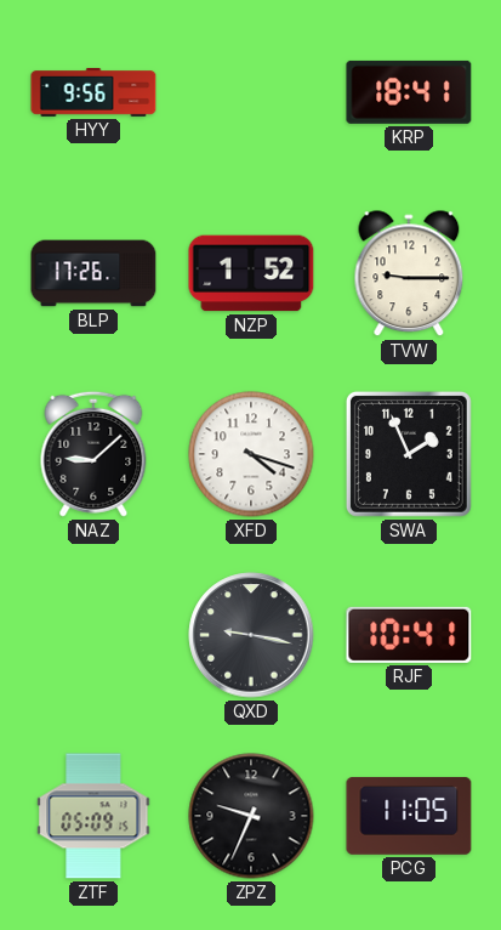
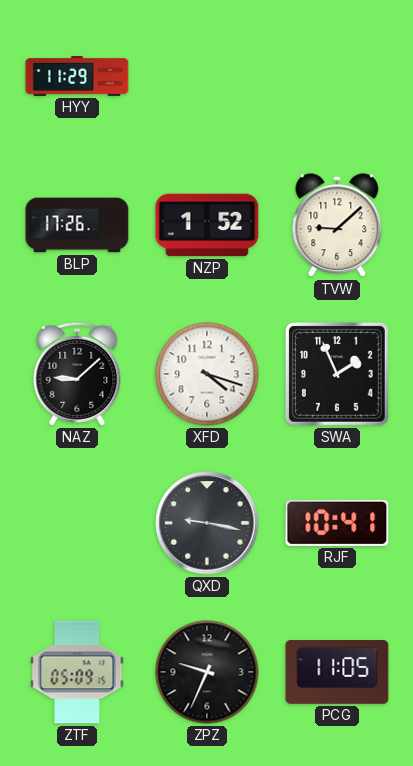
HYY: 9:56 -> 11:29 (77, 77)
KRP: 18:41 -> none (409, 92)
TVW: 9:15 -> 9:08 (337, 226)
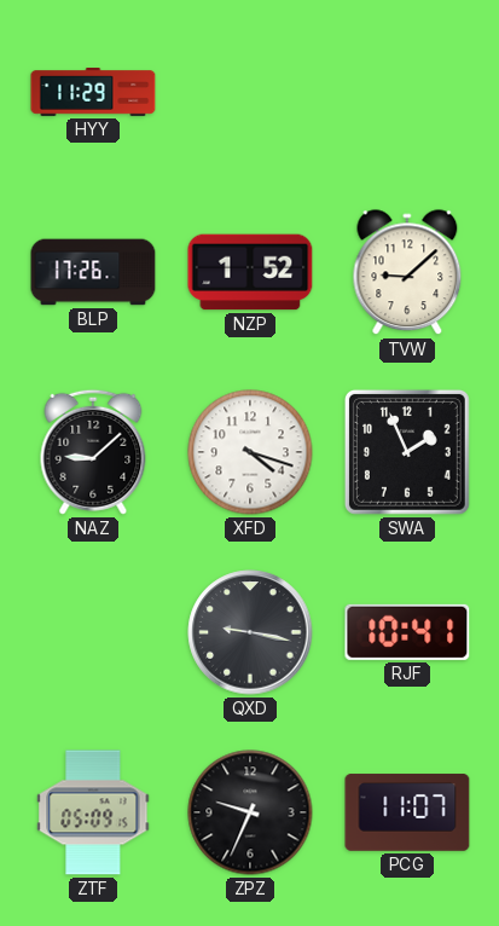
PCG: 11:05 -> 11:07 (407, 812)
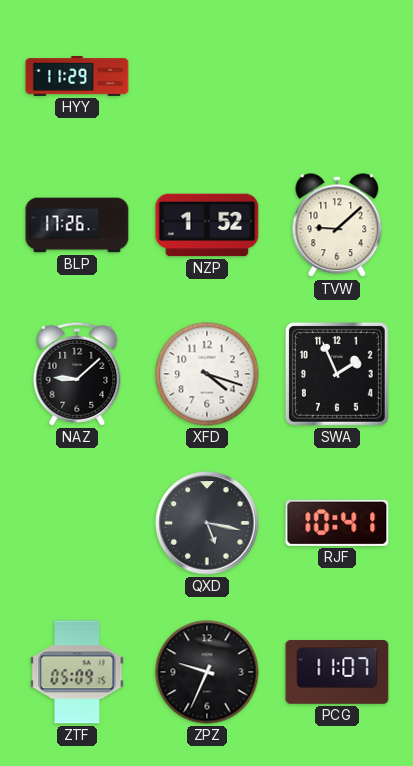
QXD: 9:17 -> 5:17 (207, 523)
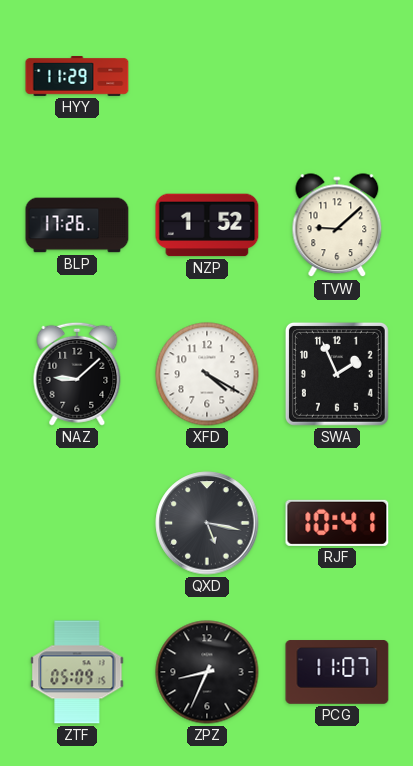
XFD: 4:18 -> 4:20 (207, 374)
ZPZ: 9:34 -> 8:34 (207, 672)
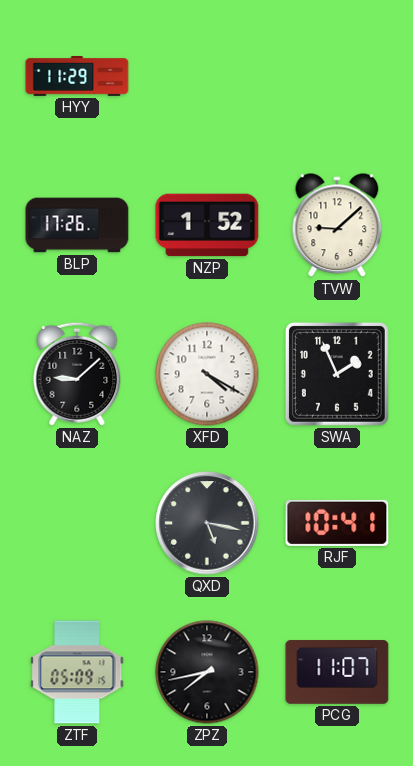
ZPZ: 8:34 -> 7:43 (207, 672)
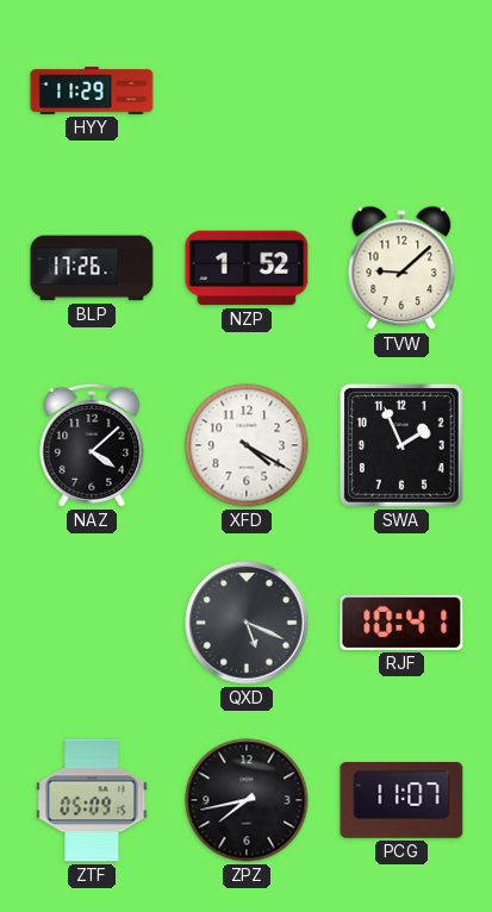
NAZ: 9:08 -> 4:08 (92, 445)
QXD: 5:17 -> 5:19 (247, 623)
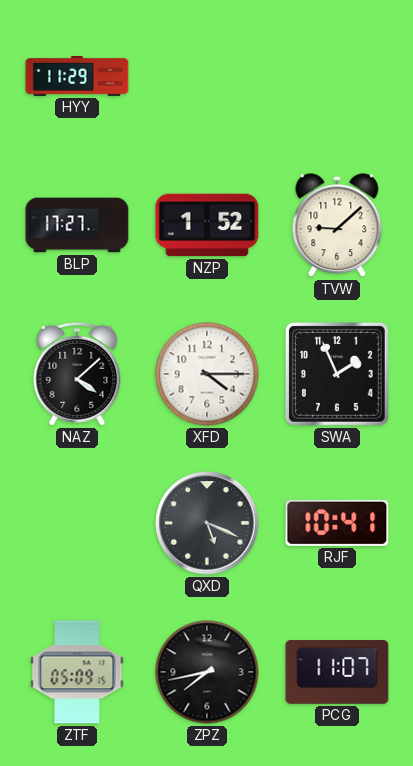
BLP: 17:26 -> 17:27 (77, 225)
XFD: 4:20 -> 4:15 (207, 374)
